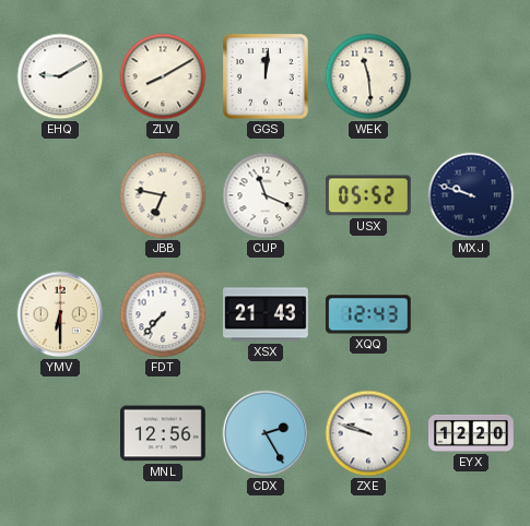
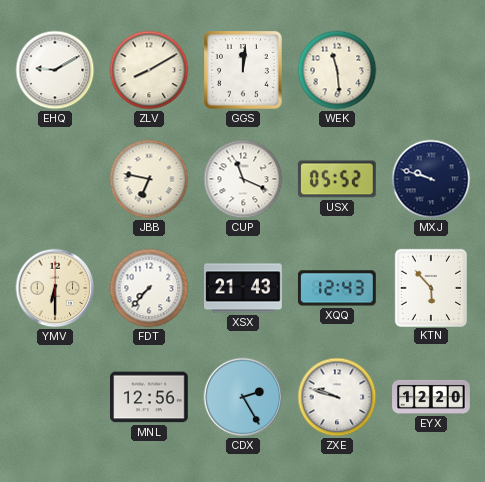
KTN: none -> 5:53 (430, 287)
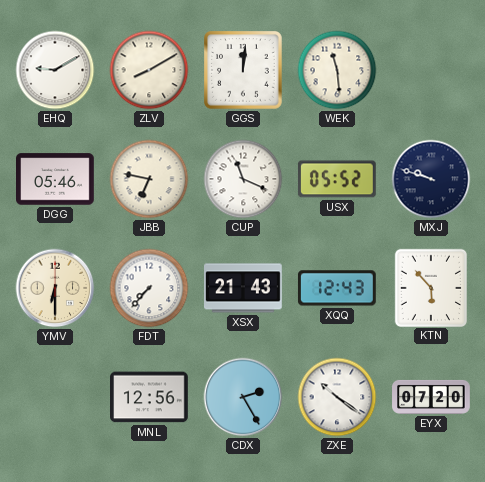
DGG: none -> 05:46 (55, 179)
ZXE: 9:48 -> 10:21 (337, 397)
EYX: 12:20 -> 07:20 (431, 397)
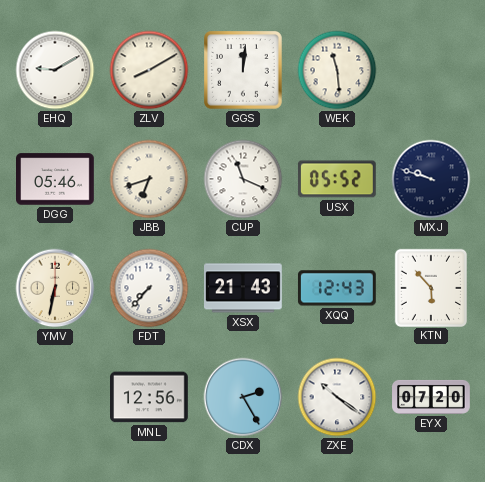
JBB: 6:47 -> 6:42 (149, 179)
YMV: 6:30 -> 6:32 (55, 288)
